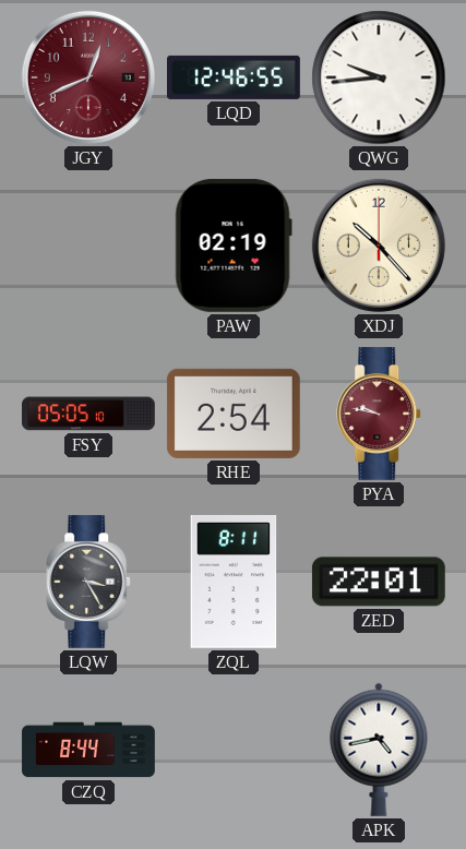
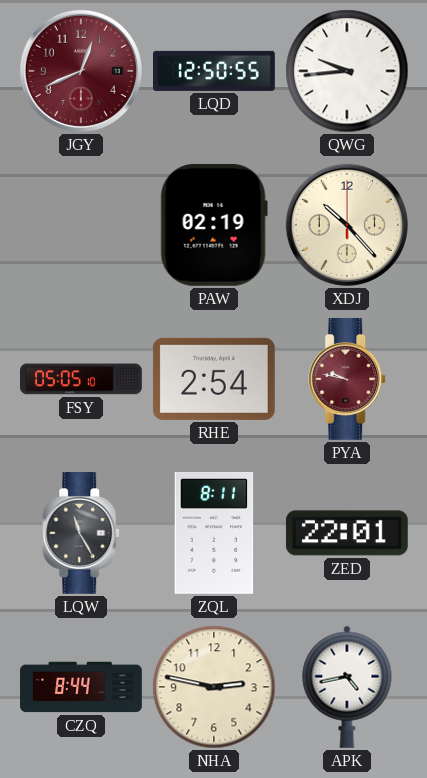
LQD: 12:46 -> 12:50 (215, 71)
LQW: 3:25 -> 11:25 (82, 533)
NHA: none -> 2:47 (214, 687)
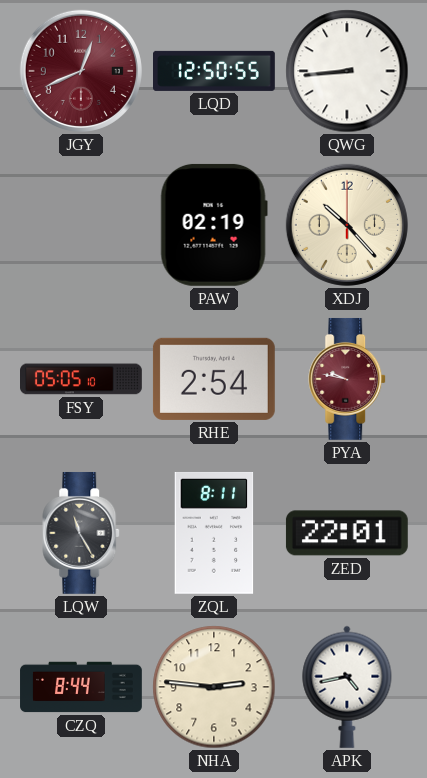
QWG: 9:44 -> 8:44 (347, 71)
NHA: 2:47 -> 2:46 (214, 687)
